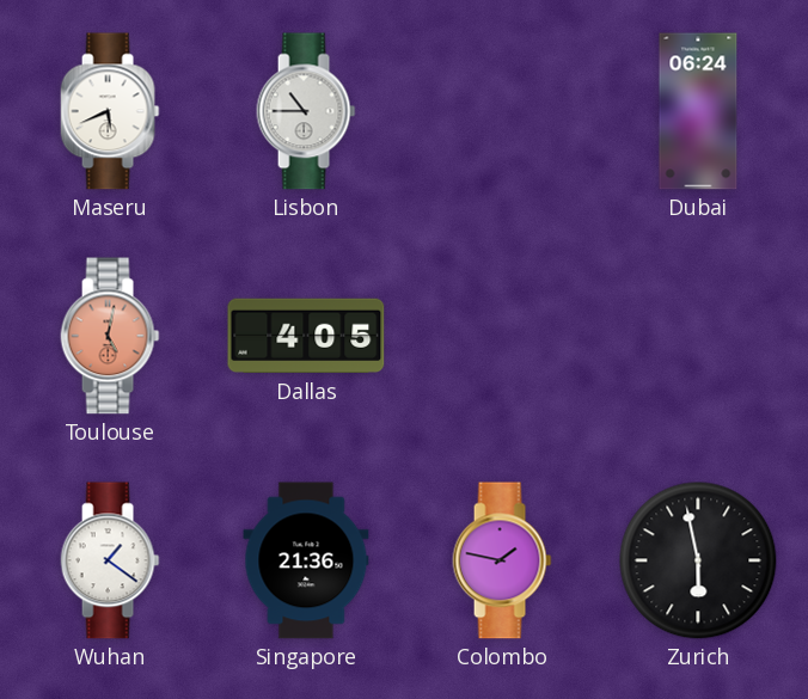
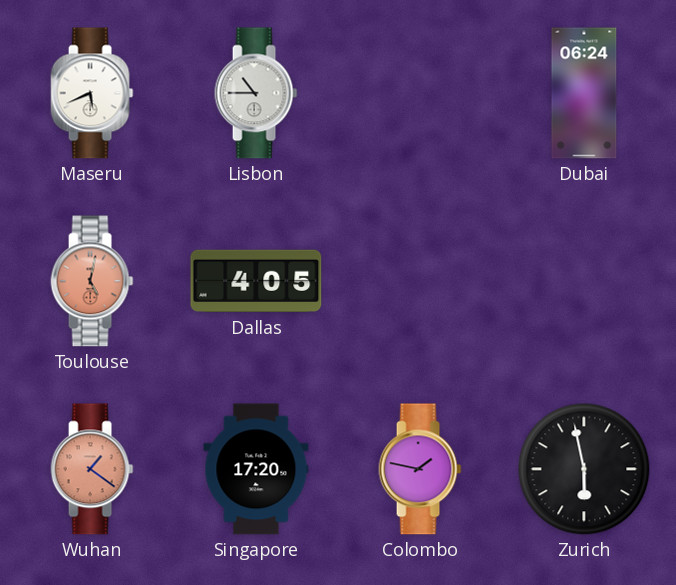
Wuhan dial: white -> salmon (92, 469)
Singapore: 21:36 -> 17:20 (256, 469)
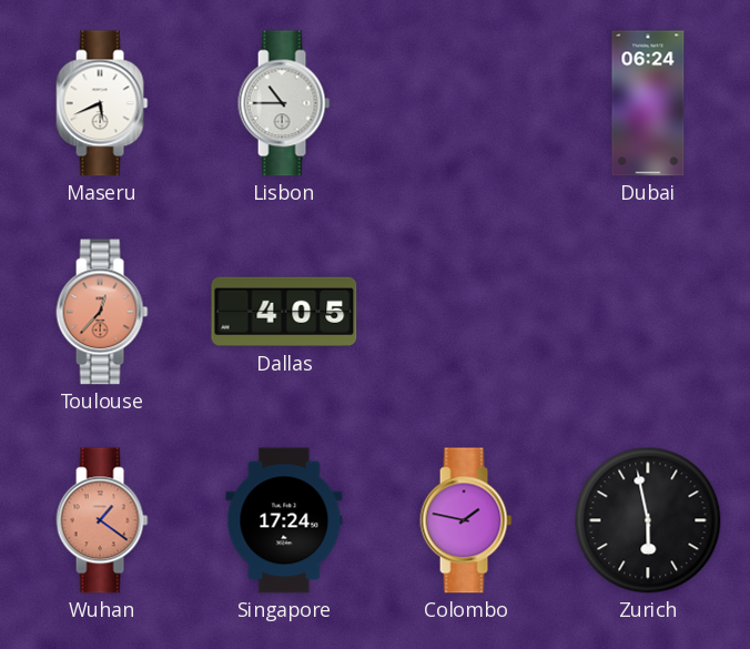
Toulouse: 5:02 -> 12:37 (102, 312)
Singapore: 17:20 -> 17:24 (284, 520)
